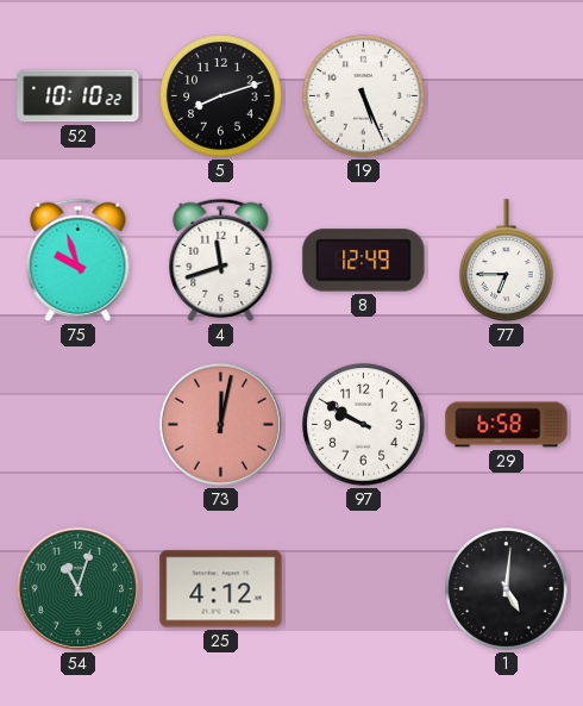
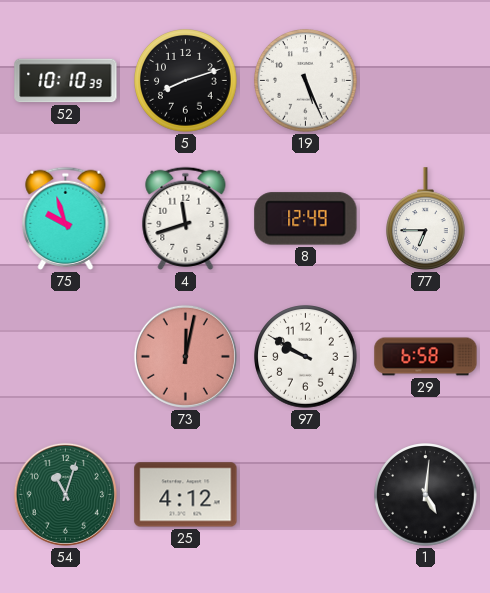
52: 10:10:22 -> 10:10:39 (66, 81)
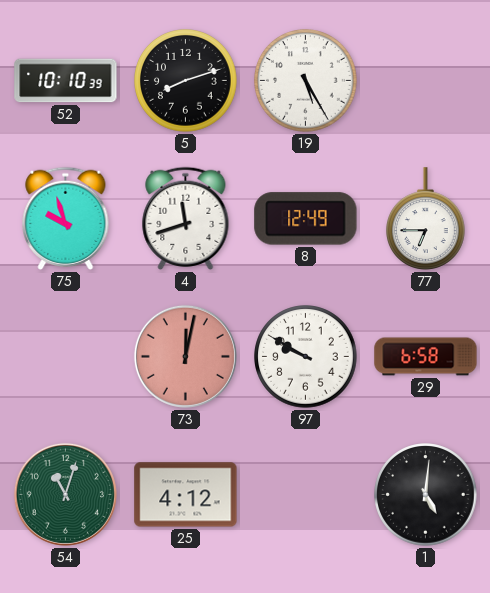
19: 5:26 -> 5:25 (306, 81)
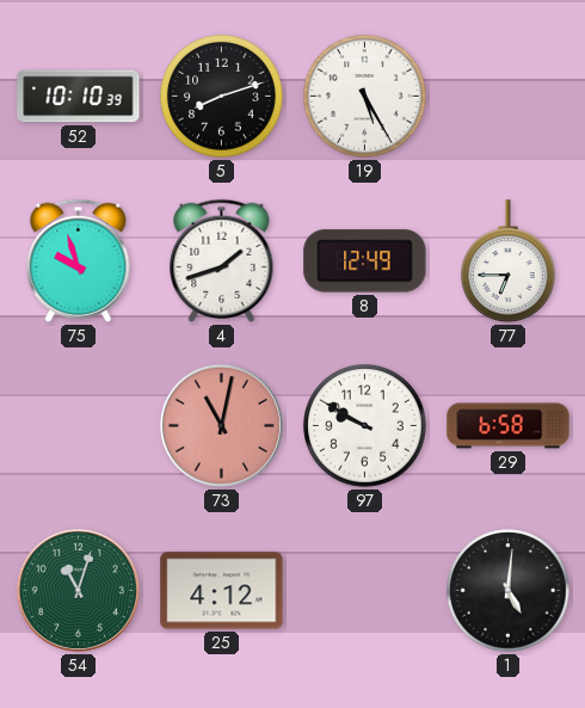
4: 11:42 -> 1:42 (222, 260)
73: 12:02 -> 11:02 (221, 425)
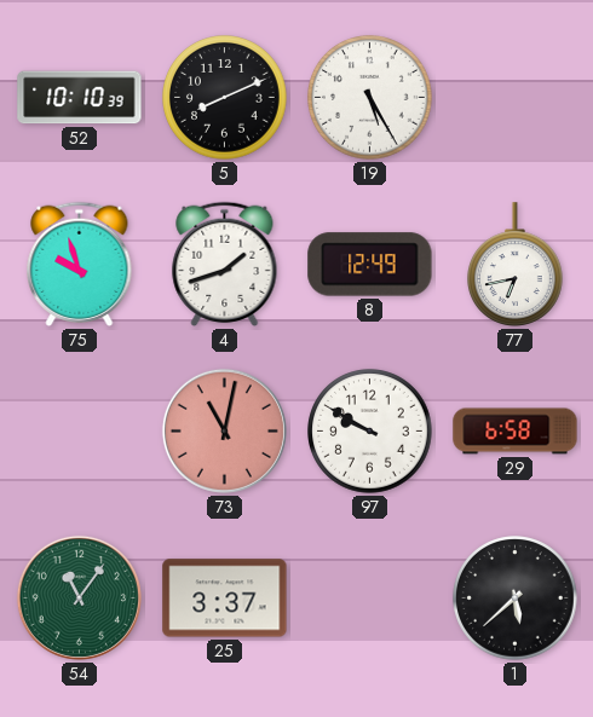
5: 8:12 -> 8:11 (225, 98)
77: 6:45 -> 6:43 (516, 265)
54: 11:03 -> 11:06 (79, 597)
25: 4:12 -> 3:37 (225, 599)
1: 5:01 -> 5:38 (516, 599)
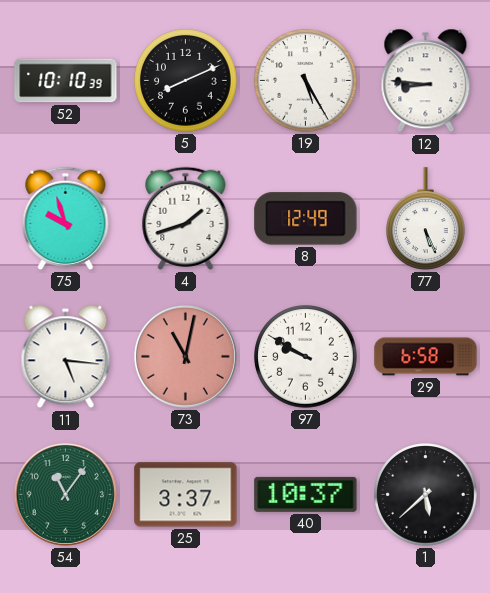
12: none -> 8:46 (426, 81)
77: 6:43 -> 5:26 (426, 219)
11: none -> 5:16 (66, 357)
40: none -> 10:37 (306, 494)
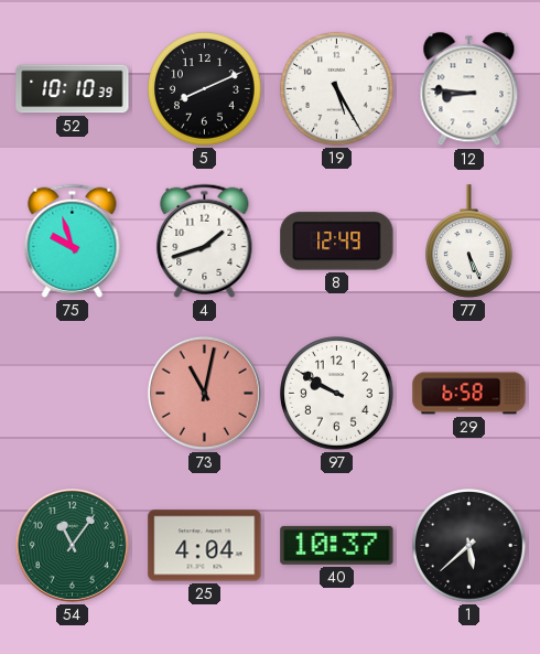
11: 5:16 -> none (66, 357)
25: 3:37 -> 4:04 (205, 546)
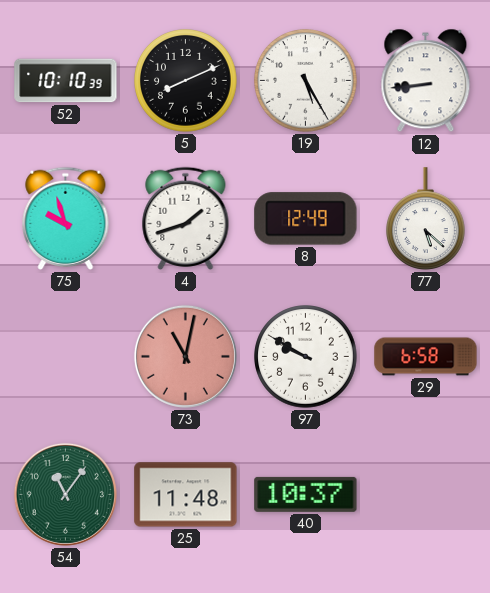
12: 8:46 -> 8:44 (426, 81)
77: 5:26 -> 5:22 (426, 219)
25: 4:04 -> 11:48 (186, 495)
1: 5:38 -> none (469, 546)
